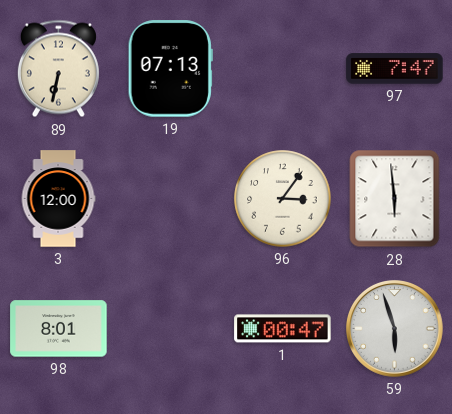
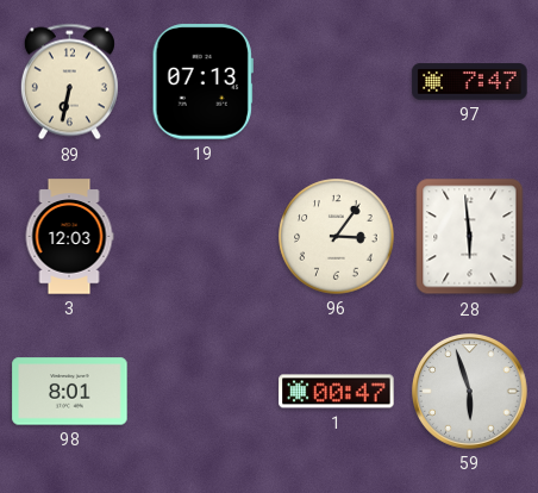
3: 12:00 -> 12:03 (69, 237)
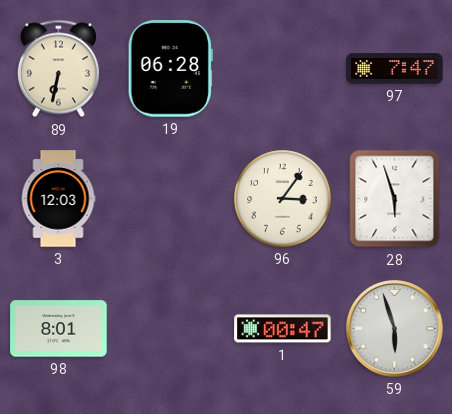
19: 07:13 -> 06:28 (170, 69)
28: 5:59 -> 5:57 (395, 199)
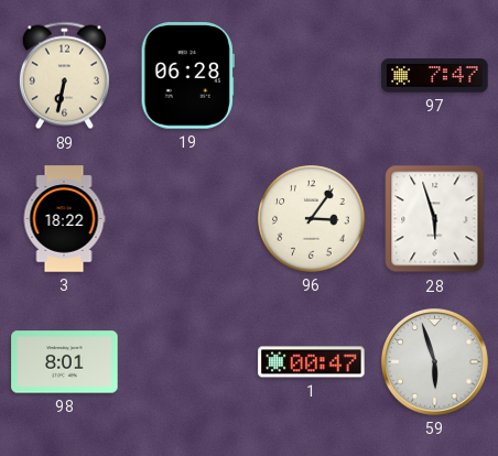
3: 12:03 -> 18:22 (64, 219)
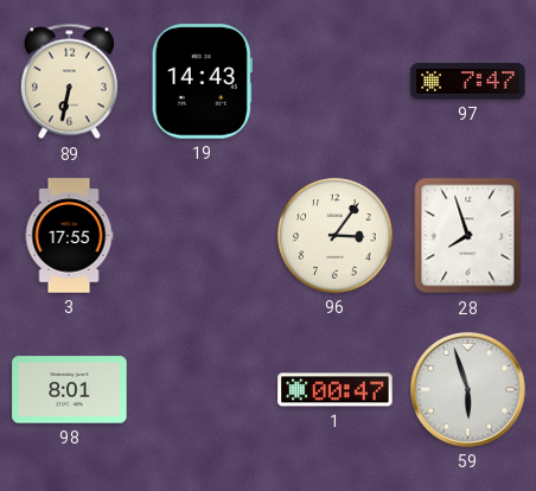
19: 06:28 -> 14:43 (202, 82)
3: 18:22 -> 17:55 (69, 236)
28: 5:57 -> 7:57 (468, 236)
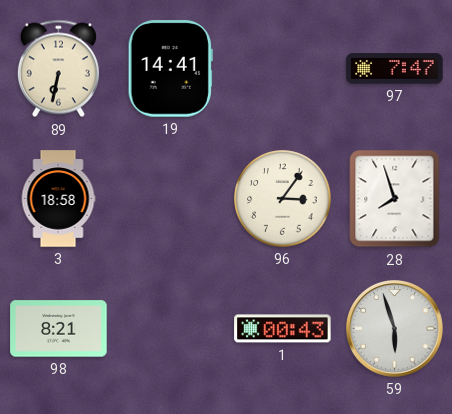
19: 14:43 -> 14:41 (170, 69)
3: 17:55 -> 18:58 (58, 199)
98: 8:01 -> 8:21 (59, 329)
1: 00:47 -> 00:43 (283, 329)
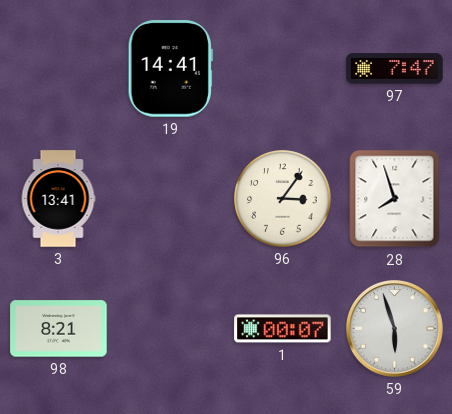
89: 6:32 -> none (58, 69)
3: 18:58 -> 13:41 (58, 199)
1: 00:43 -> 00:07 (283, 329)
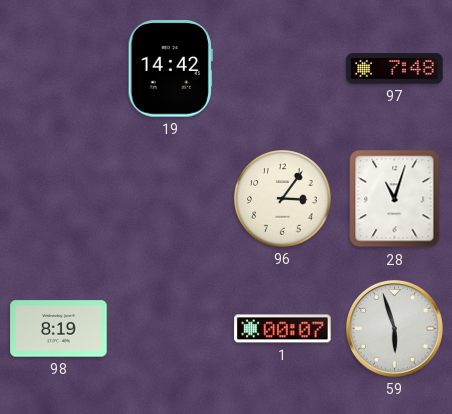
19: 14:41 -> 14:42 (170, 69)
97: 7:47 -> 7:48 (395, 69)
3: 13:41 -> none (58, 199)
28: 7:57 -> 11:03 (395, 199)
98: 8:21 -> 8:19 (59, 329)
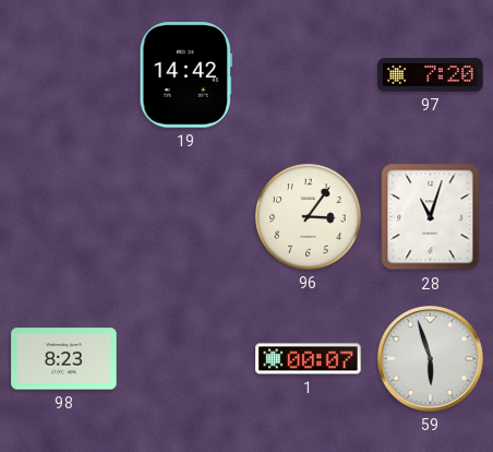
97: 7:48 -> 7:20 (431, 75)
98: 8:19 -> 8:23 (64, 359)
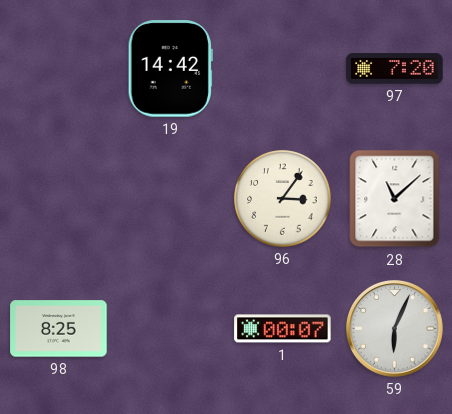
28: 11:03 -> 11:08 (395, 199)
98: 8:23 -> 8:25 (59, 329)
59: 5:57 -> 6:04 (395, 329)
